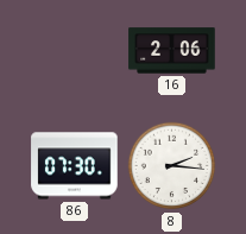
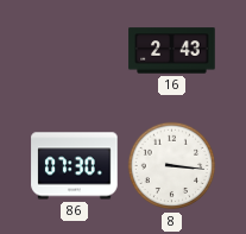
16: 2:06 -> 2:43 (172, 51)
8: 2:16 -> 3:16 (172, 166)
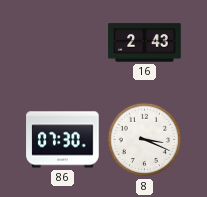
8: 3:16 -> 3:19 (145, 140)
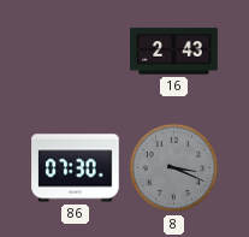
8 dial: white -> grey (174, 168)
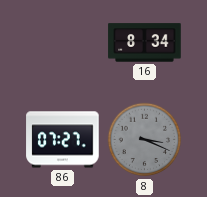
16: 2:43 -> 8:34 (145, 43)
86: 07:30 -> 07:27 (63, 140)
